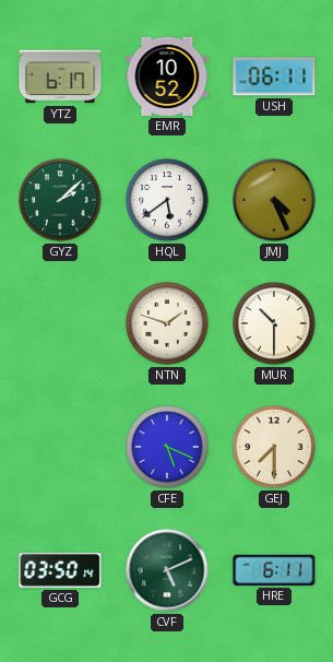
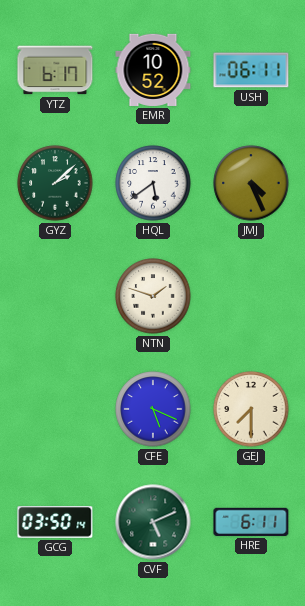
MUR: 10:30 -> none (274, 323)
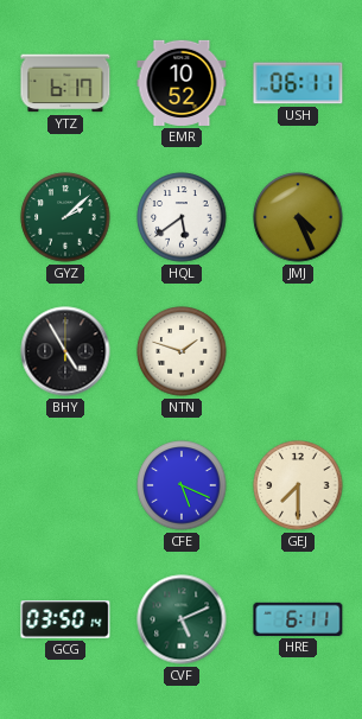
BHY: none -> 4:55 (65, 351)
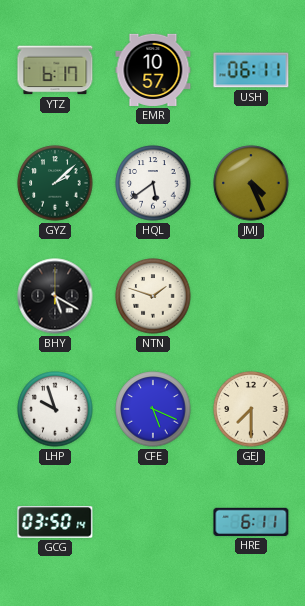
EMR: 10:52 -> 10:57 (153, 70)
BHY: 4:55 -> 5:20 (55, 296)
LHP: none -> 9:57 (55, 409)
CVF: 5:11 -> none (182, 619)
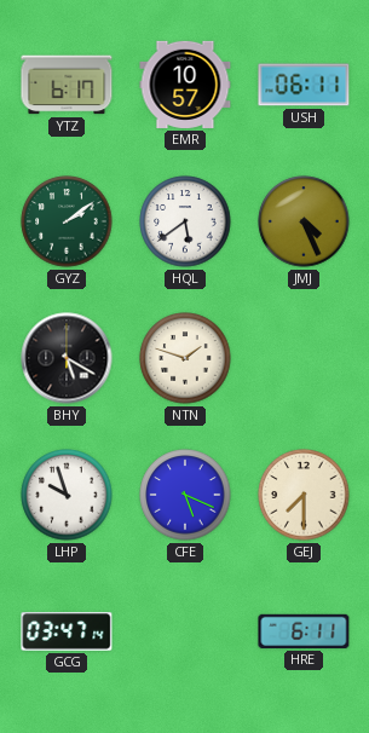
GYZ: 2:08 -> 2:09 (67, 221)
GCG: 03:50 -> 03:47 (67, 631)
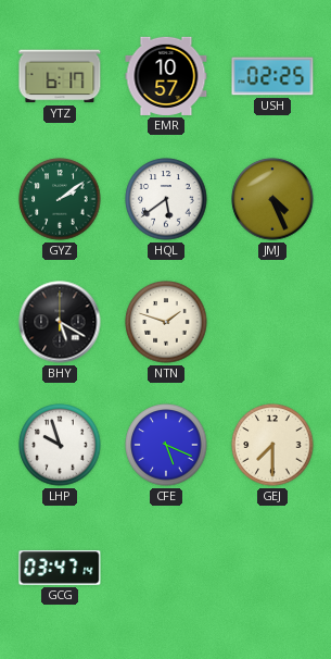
USH: 06:11 -> 02:25 (272, 76)
HRE: 6:11 -> none (304, 631)
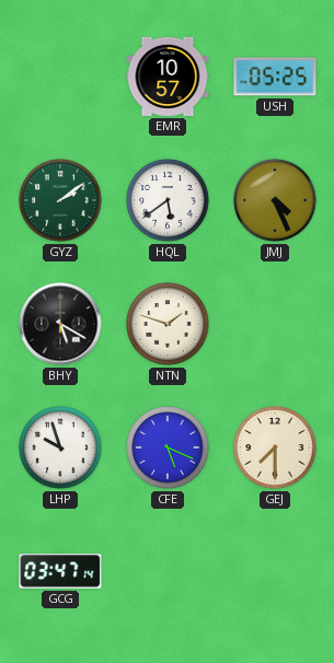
YTZ: 6:17 -> none (60, 76)
USH: 02:25 -> 05:25 (275, 77)
